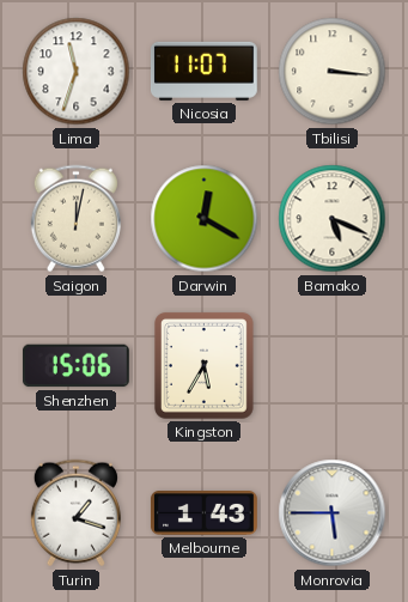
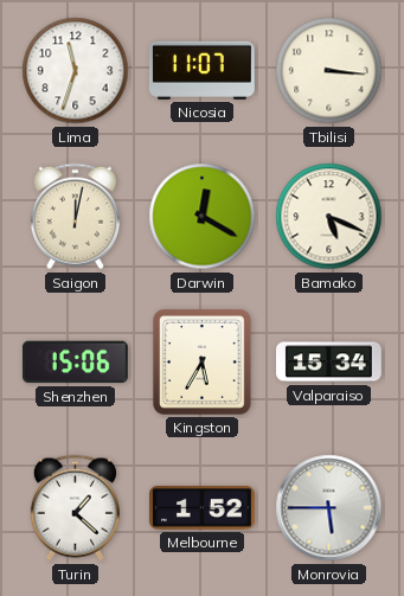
Valparaiso: none -> 15:34 (329, 363)
Turin: 1:18 -> 1:22 (75, 508)
Melbourne: 1:43 -> 1:52 (203, 508)
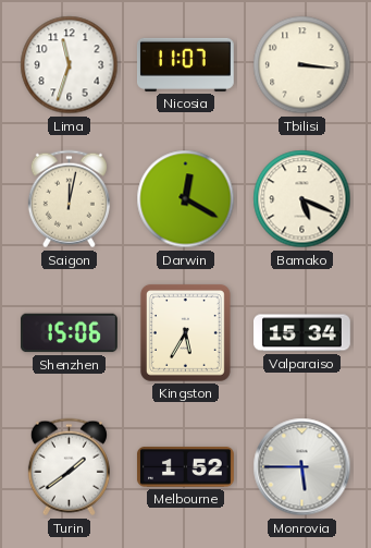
Turin: 1:22 -> 1:39 (69, 467)
